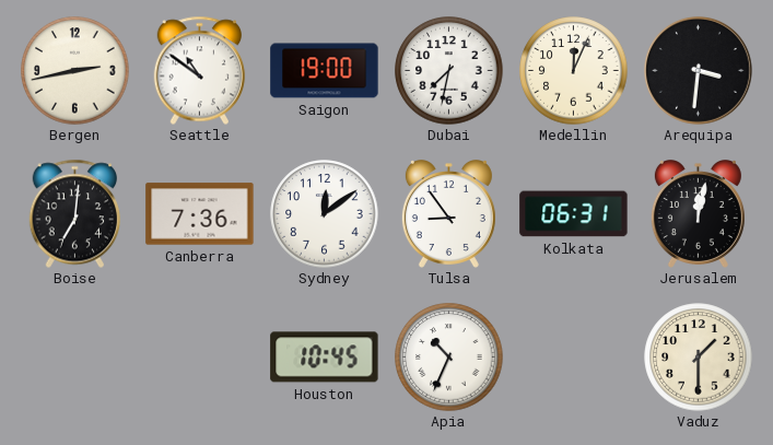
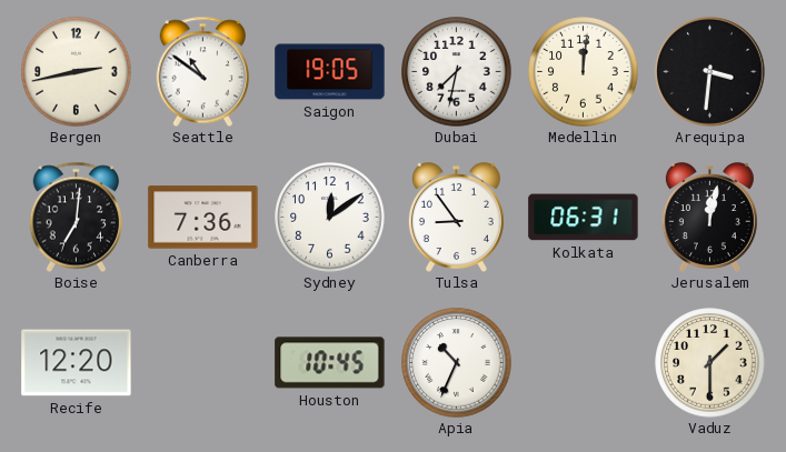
Saigon: 19:00 -> 19:05 (330, 72)
Medellin: 12:04 -> 12:01 (584, 72)
Recife: none -> 12:20 (77, 363)
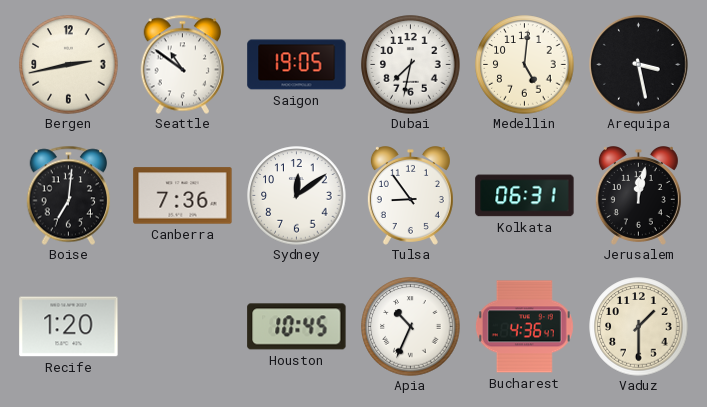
Medellin: 12:01 -> 5:01 (525, 65)
Arequipa: 3:31 -> 3:28 (638, 64)
Recife: 12:20 -> 1:20 (69, 327)
Bucharest: none -> 4:36 (524, 327)
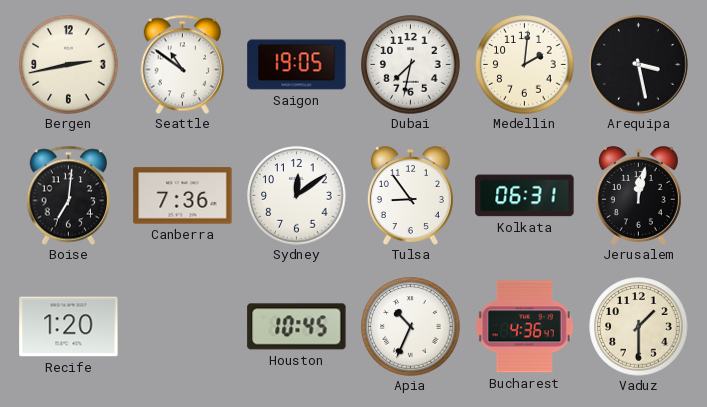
Medellin: 5:01 -> 2:01 (525, 65)
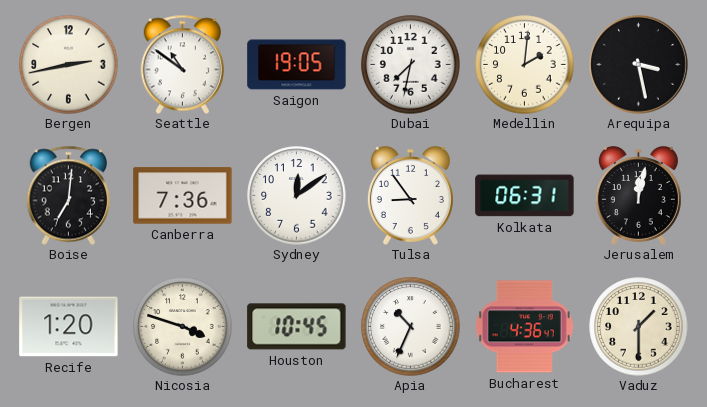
Nicosia: none -> 3:48 (183, 327)
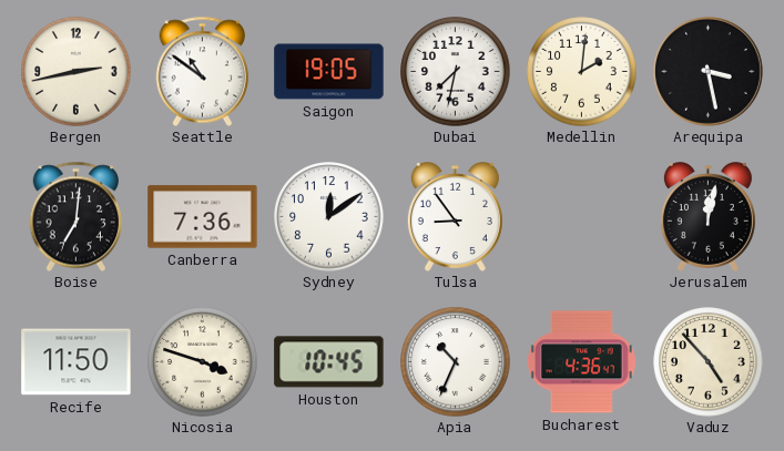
Kolkata: 06:31 -> none (525, 196)
Recife: 1:20 -> 11:50 (77, 362)
Vaduz: 1:30 -> 4:53 (709, 362)
